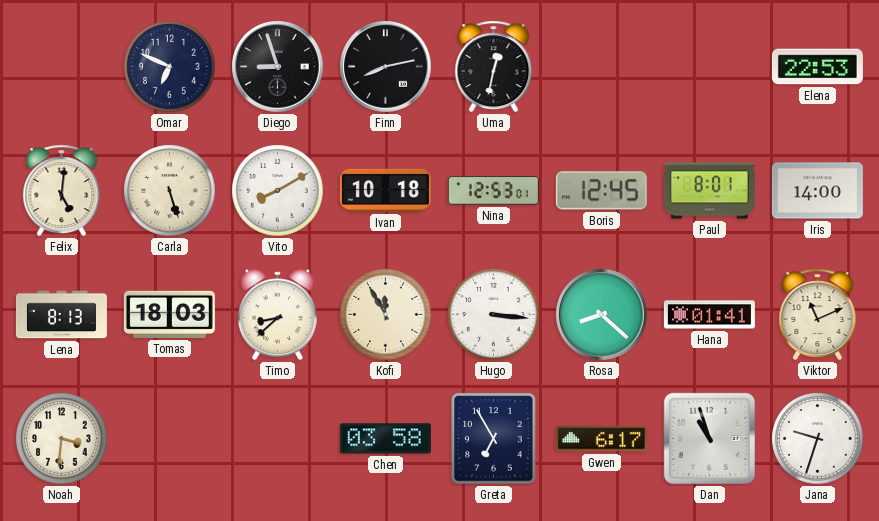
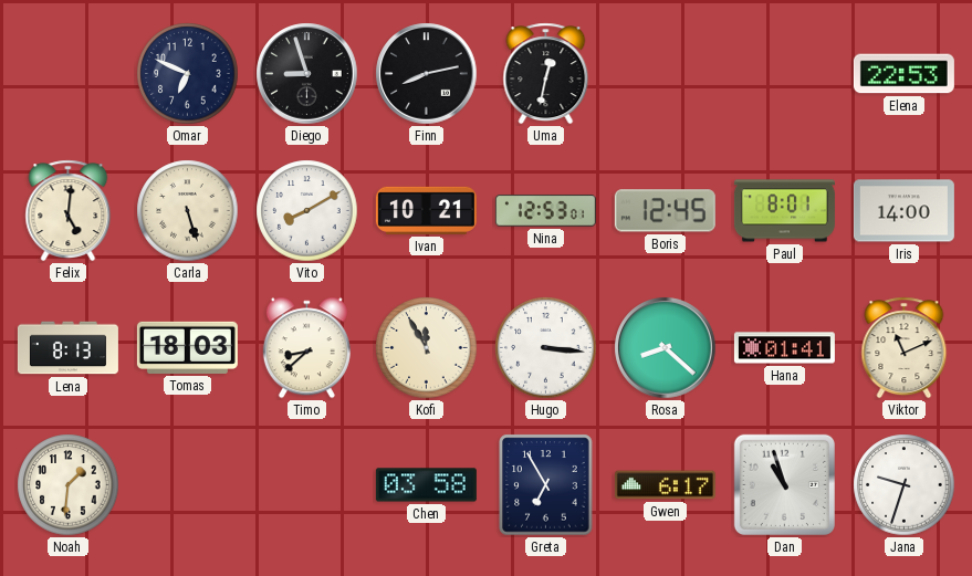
Ivan: 10:18 -> 10:21 (426, 210)
Noah: 3:31 -> 1:31 (69, 485)
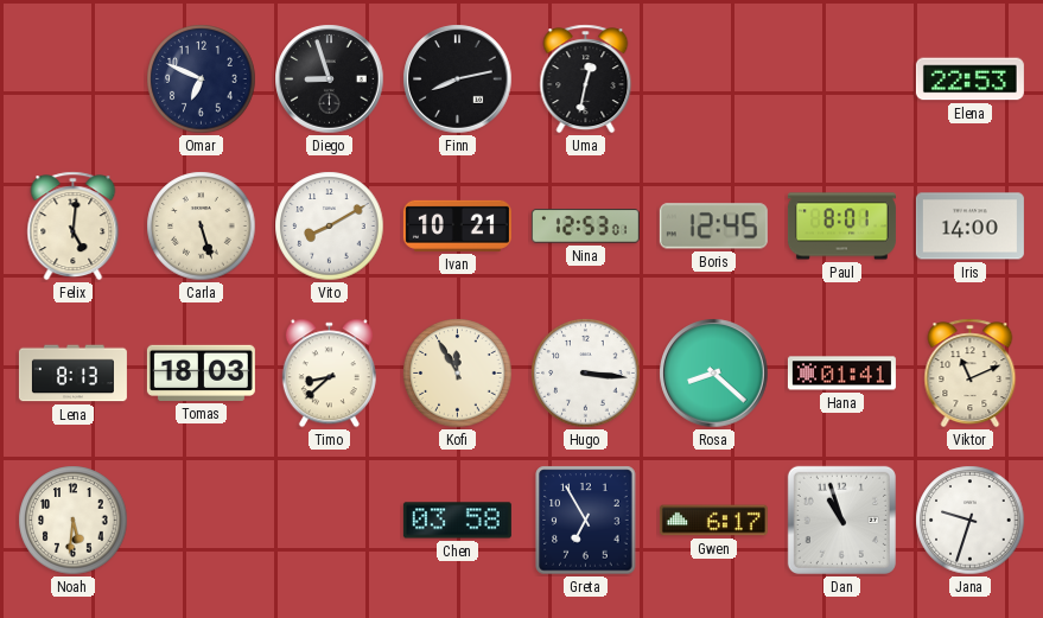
Noah: 1:31 -> 5:31 (74, 521)
